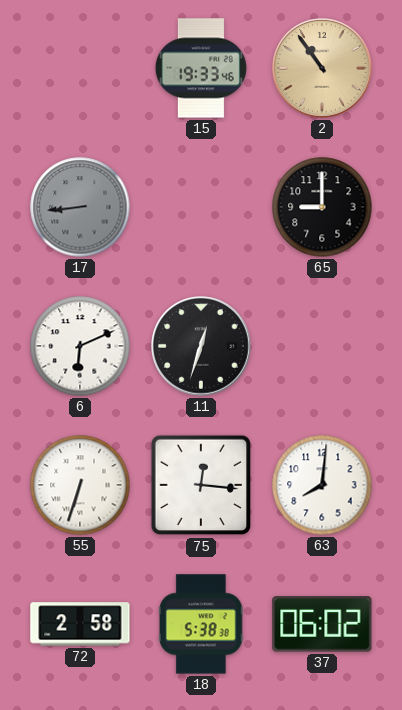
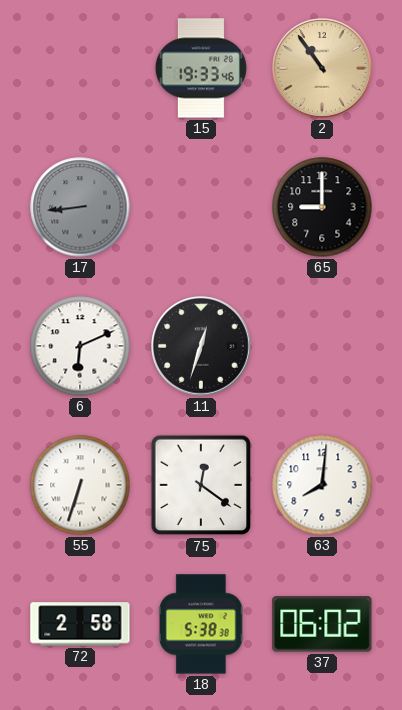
75: 12:16 -> 12:21 (201, 485)
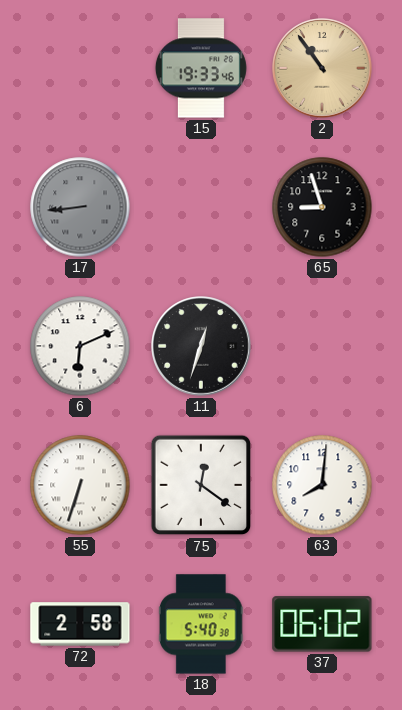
65: 9:00 -> 8:57 (322, 207)
18: 5:38 -> 5:40 (201, 624)
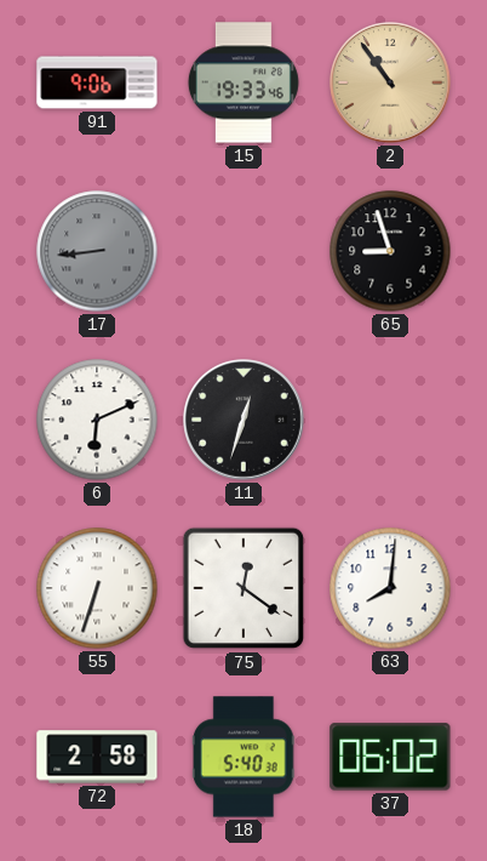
91: none -> 9:06 (97, 82)
